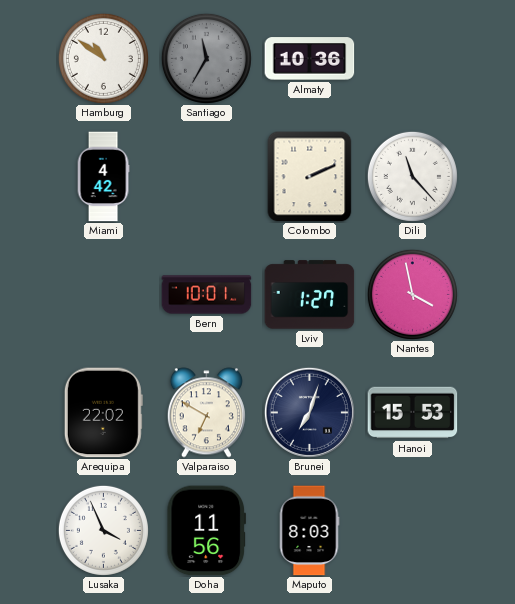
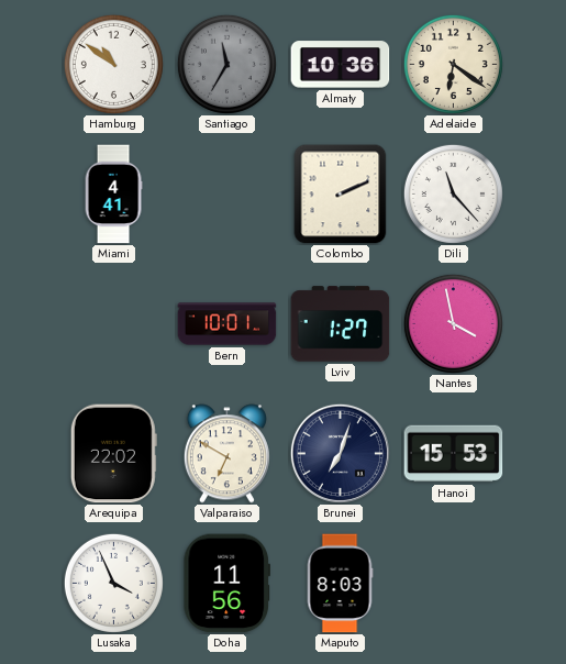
Adelaide: none -> 6:21 (453, 64)
Miami: 4:42 -> 4:41 (113, 195)
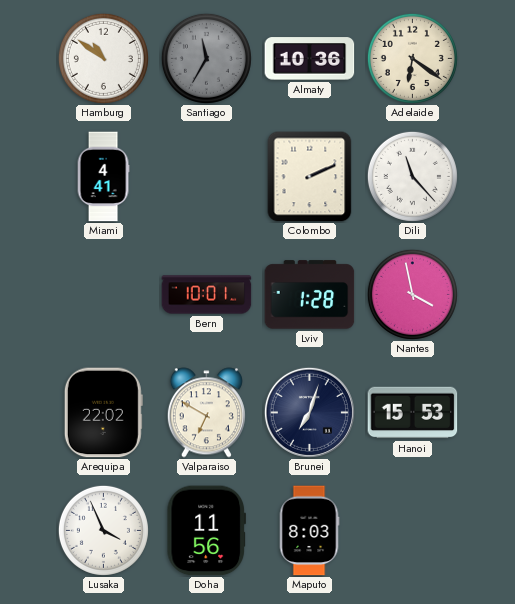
Lviv: 1:27 -> 1:28 (310, 295)
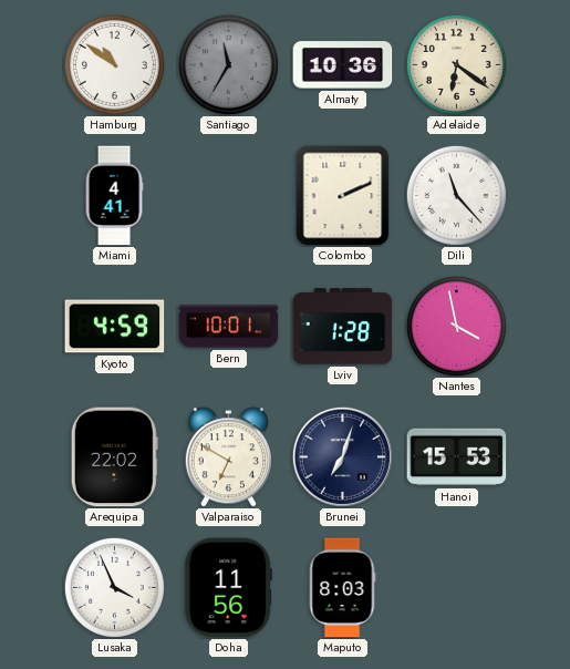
Kyoto: none -> 4:59 (115, 327)
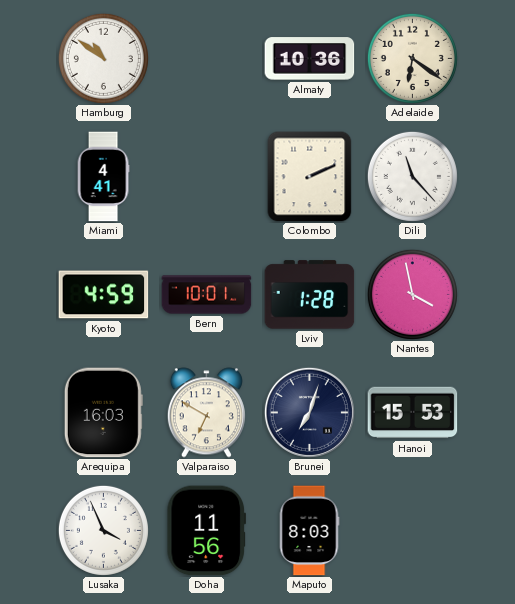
Santiago: 11:35 -> none (228, 64)
Arequipa: 22:02 -> 16:03 (103, 413)
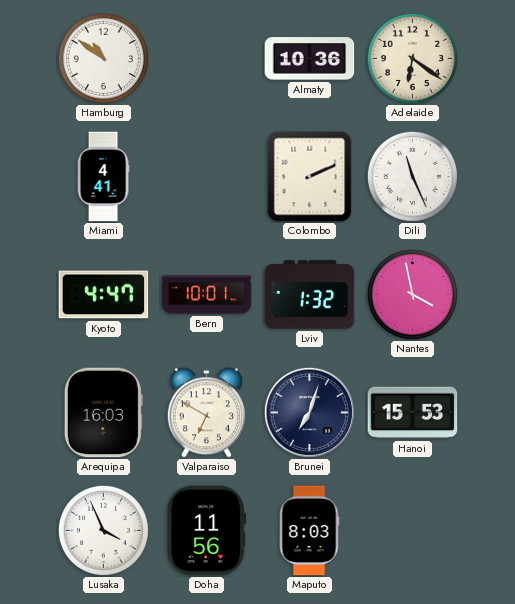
Dili: 11:23 -> 11:26 (412, 176)
Kyoto: 4:59 -> 4:47 (104, 295)
Lviv: 1:28 -> 1:32 (310, 295)
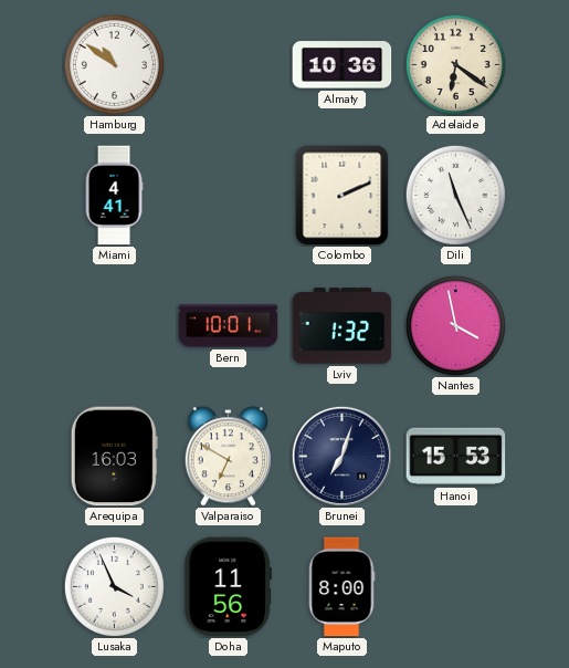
Kyoto: 4:47 -> none (104, 295)
Maputo: 8:03 -> 8:00 (341, 587)
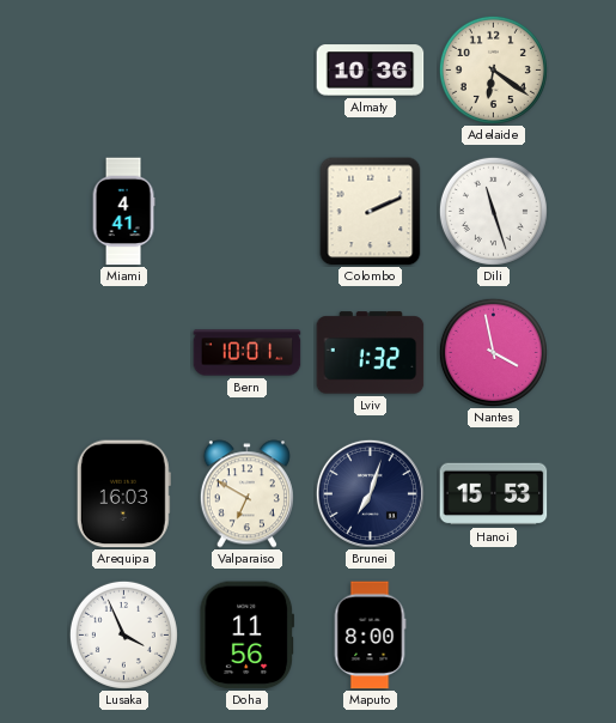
Hamburg: 10:51 -> none (114, 64)
Dili: 11:26 -> 11:27 (493, 211)
